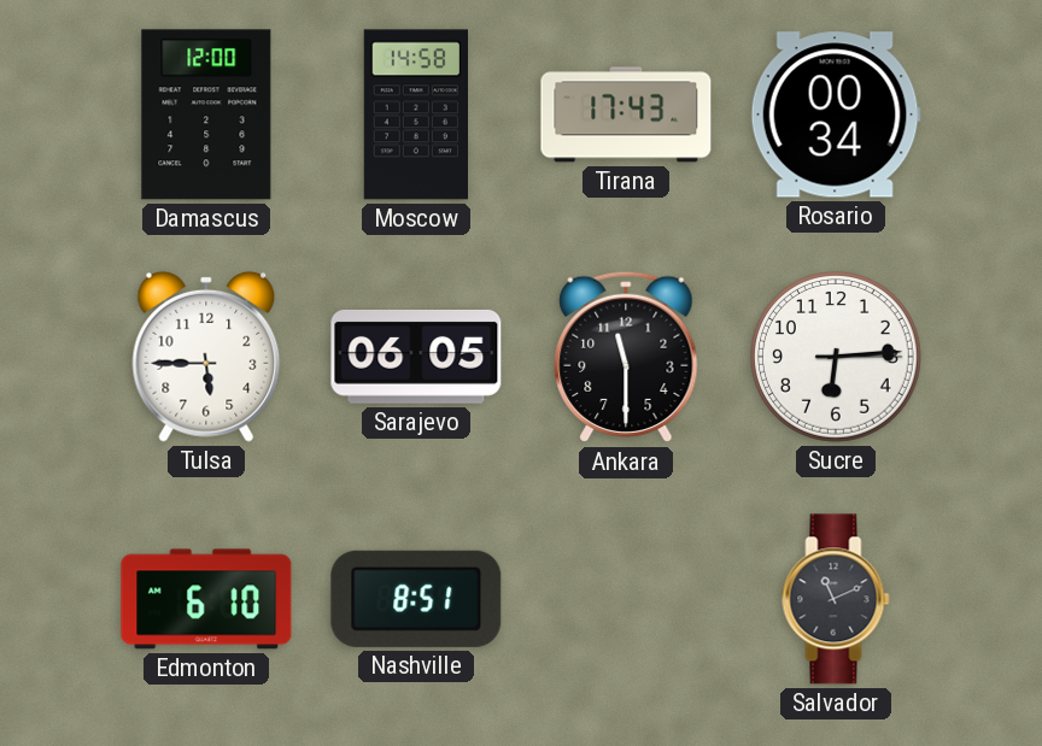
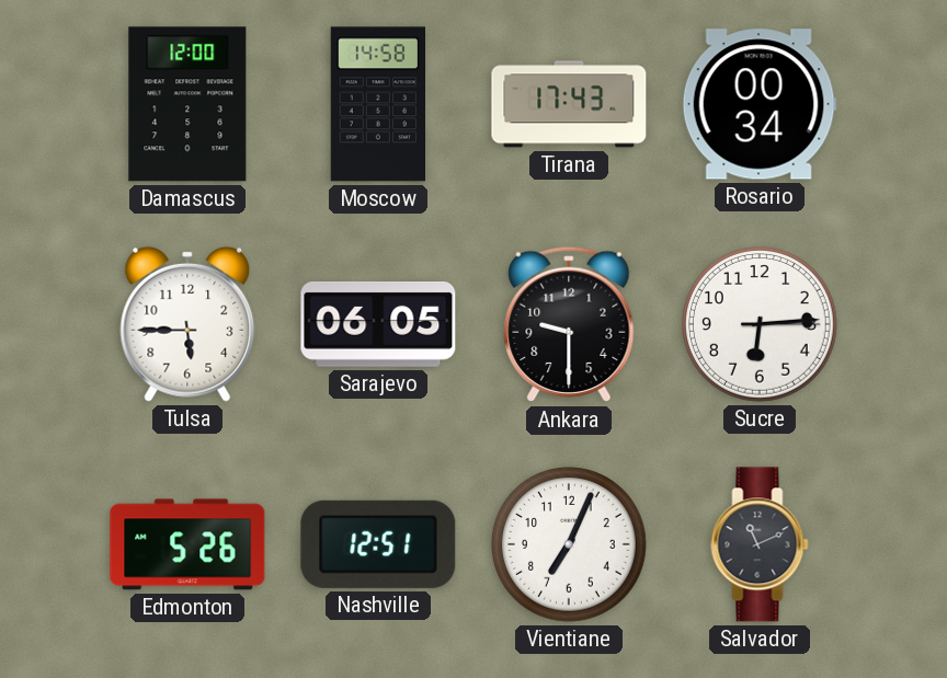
Ankara: 11:30 -> 9:30 (569, 324)
Edmonton: 6:10 -> 5:26 (187, 544)
Nashville: 8:51 -> 12:51 (378, 544)
Vientiane: none -> 7:04 (570, 545)
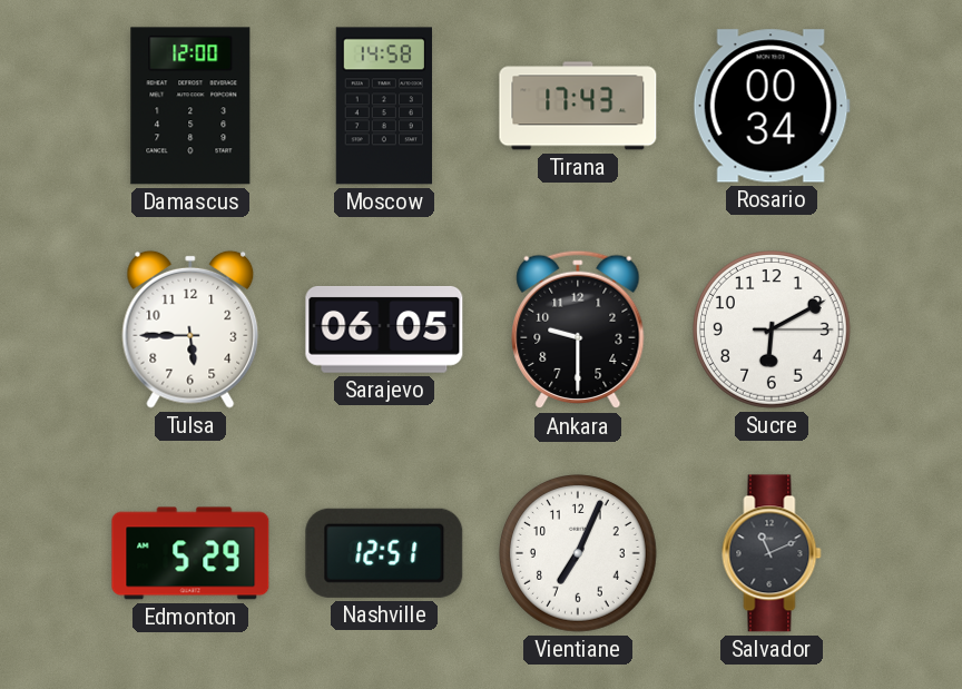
Sucre: 6:14 -> 6:10 (773, 331)
Edmonton: 5:26 -> 5:29 (190, 553)
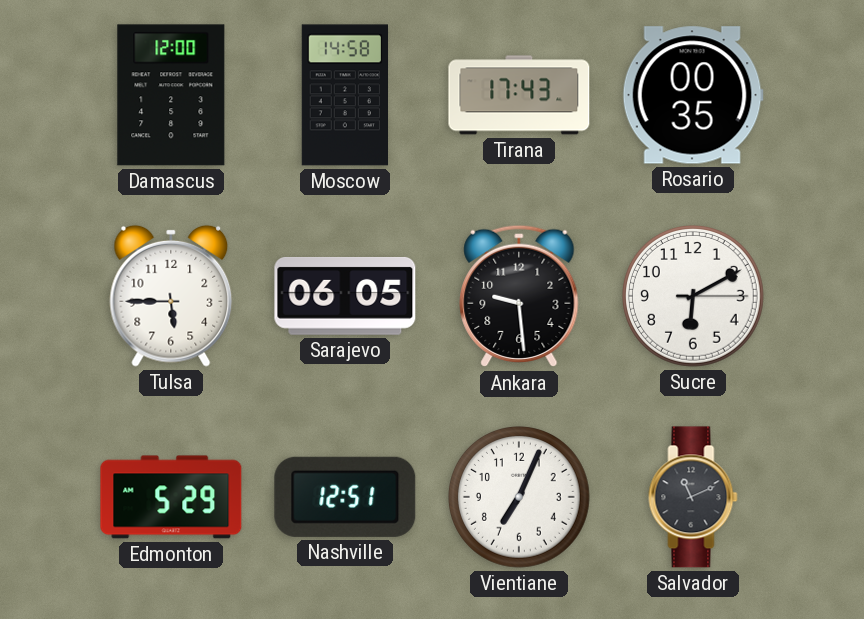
Rosario: 00:34 -> 00:35 (693, 95)
Ankara: 9:30 -> 9:29 (519, 296)
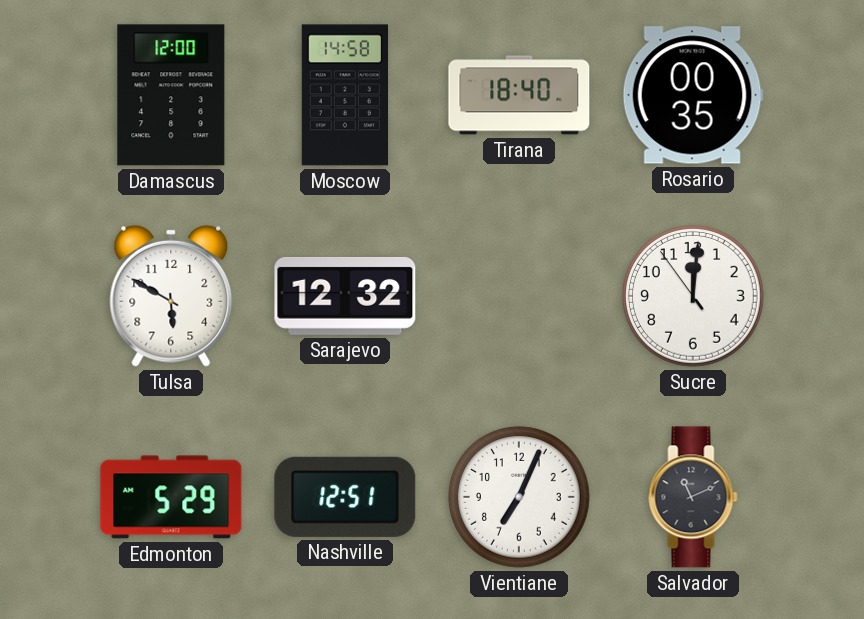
Tirana: 17:43 -> 18:40 (519, 95)
Tulsa: 5:45 -> 5:50 (171, 296)
Sarajevo: 06:05 -> 12:32 (345, 296)
Ankara: 9:29 -> none (519, 296)
Sucre: 6:10 -> 12:00 (694, 297)
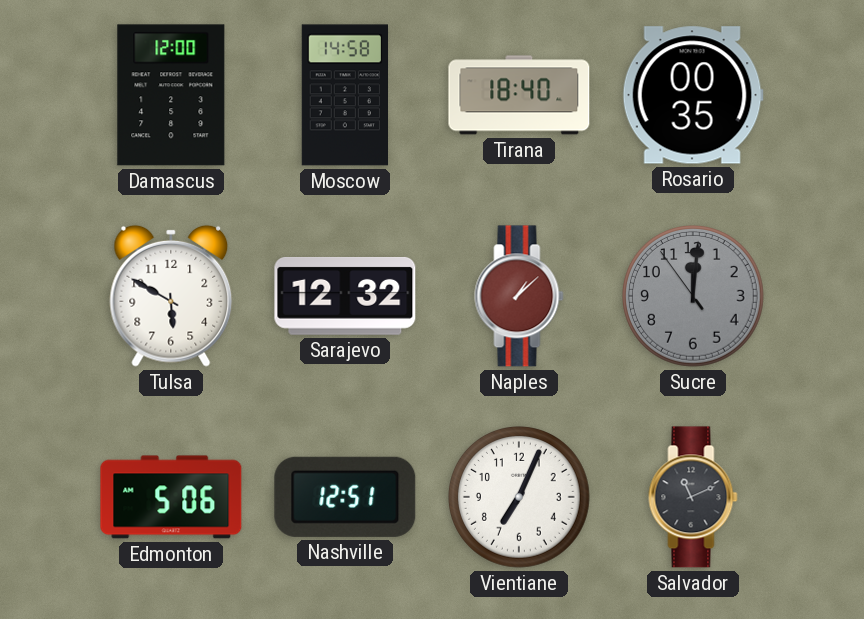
Naples: none -> 1:08 (519, 296)
Sucre dial: white -> grey (694, 297)
Edmonton: 5:29 -> 5:06 (171, 497)
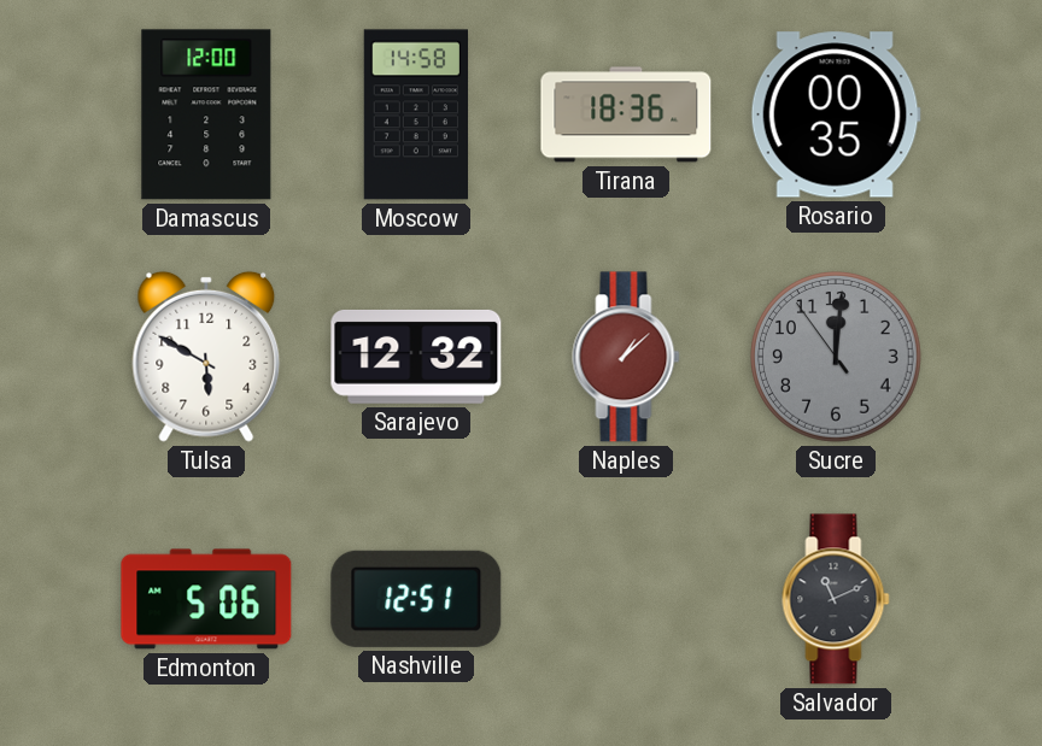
Tirana: 18:40 -> 18:36 (626, 114)
Vientiane: 7:04 -> none (520, 498)
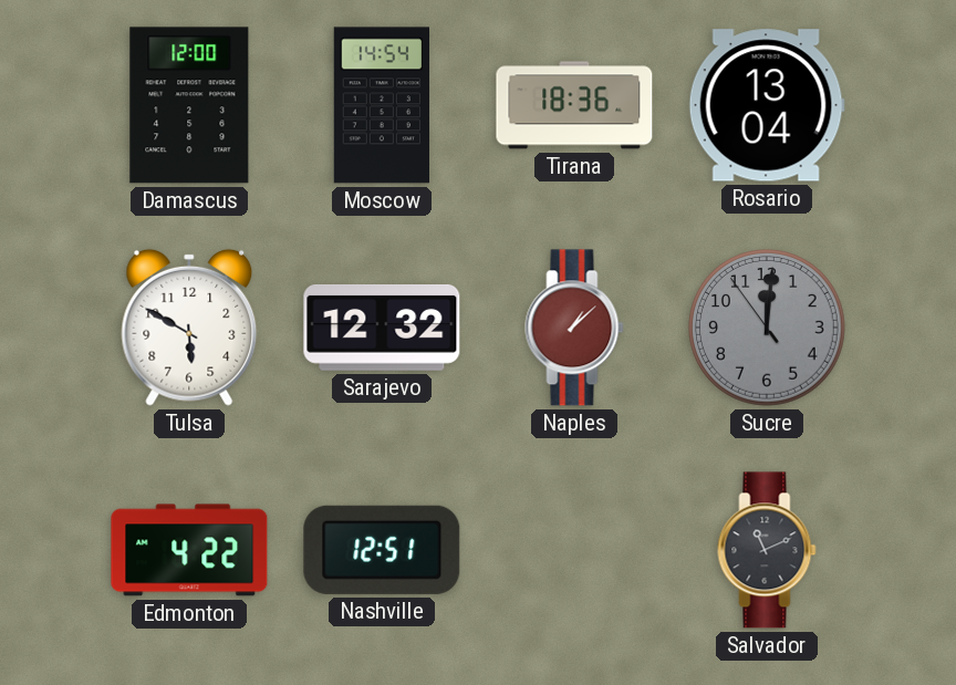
Moscow: 14:58 -> 14:54 (381, 105)
Rosario: 00:35 -> 13:04 (767, 105)
Edmonton: 5:06 -> 4:22 (189, 550)
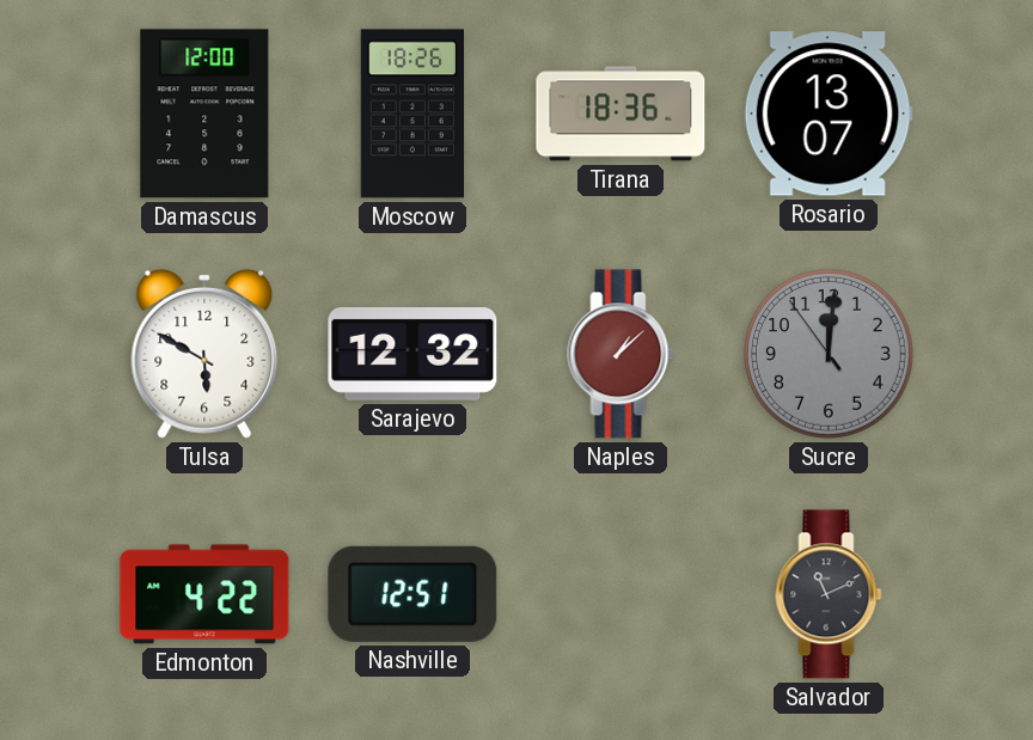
Moscow: 14:54 -> 18:26 (411, 114)
Rosario: 13:04 -> 13:07 (829, 114)
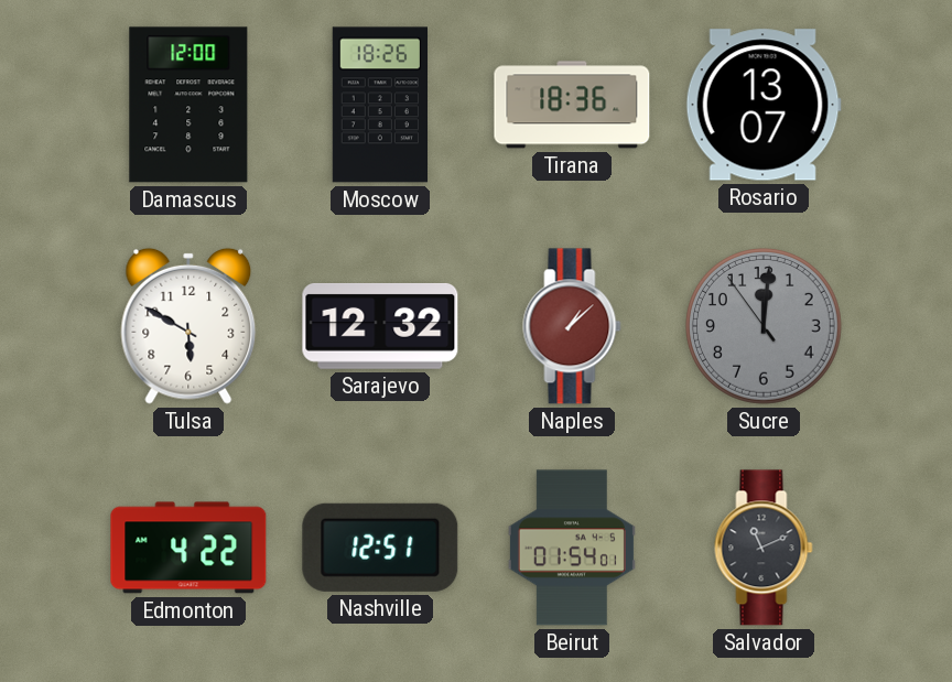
Beirut: none -> 01:54 (572, 548)
